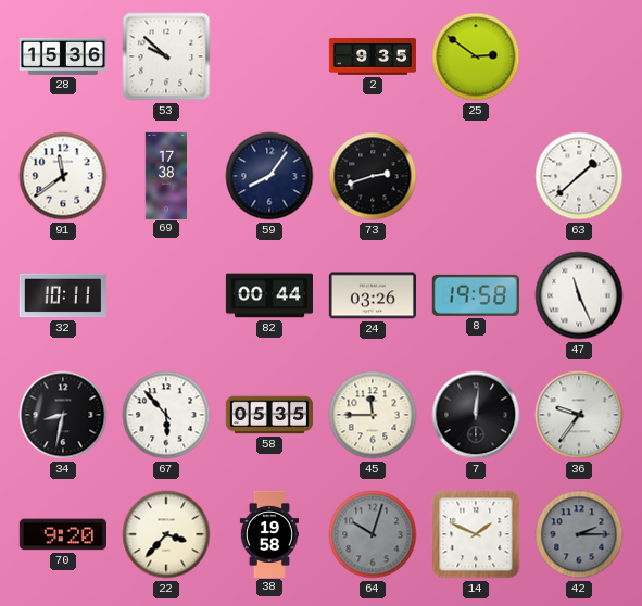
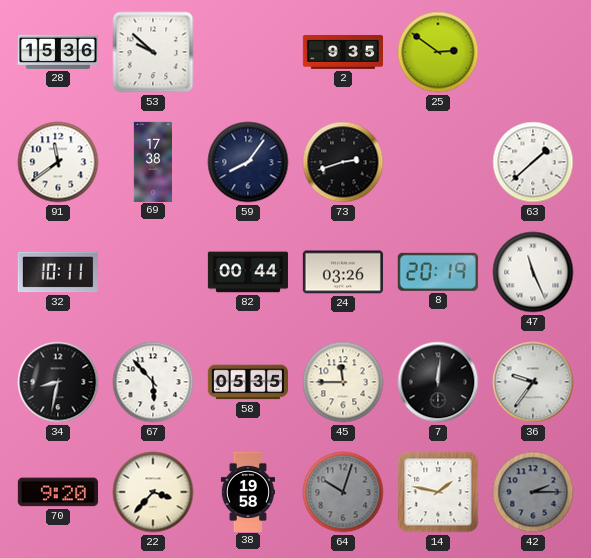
8: 19:58 -> 20:19 (438, 272)
14: 1:49 -> 1:47 (438, 492)
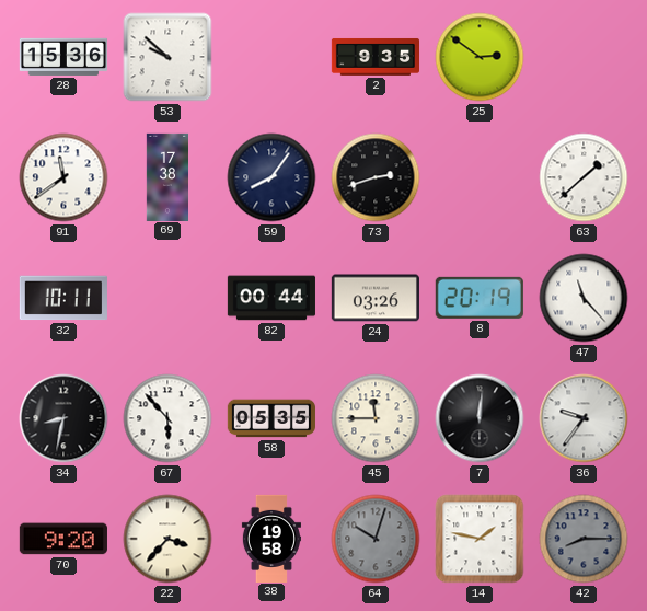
47: 11:26 -> 11:23 (584, 298)
42: 2:15 -> 8:15 (584, 539)
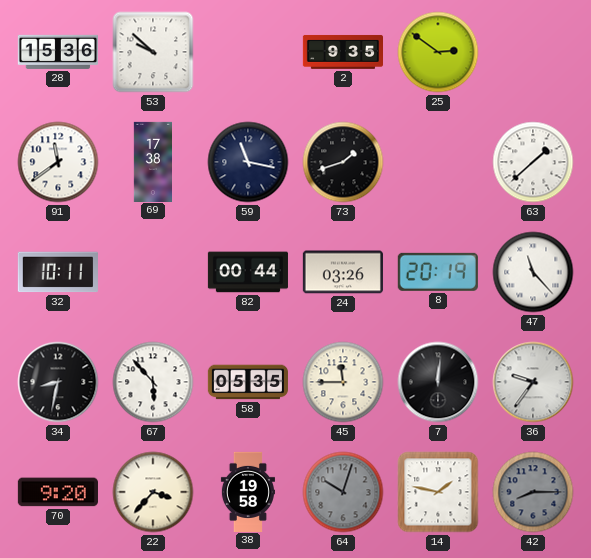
59: 8:06 -> 11:17 (248, 162)
73: 2:42 -> 1:42 (343, 162)
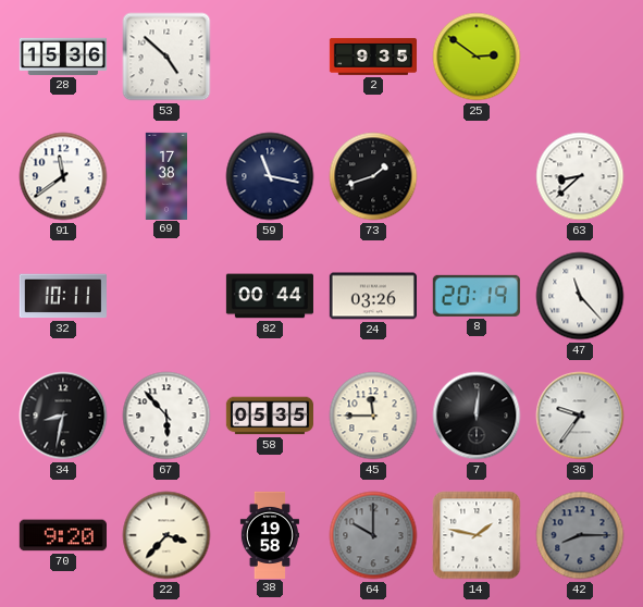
53: 9:52 -> 4:52 (166, 57)
63: 1:38 -> 8:38 (580, 176)
64: 10:03 -> 10:00 (373, 535)
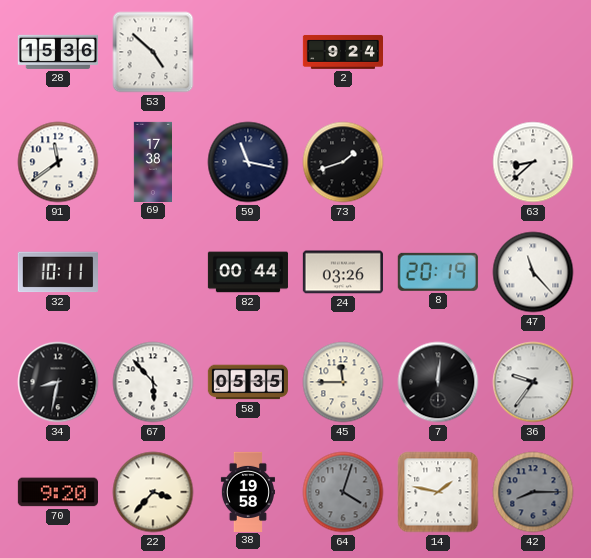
2: 9:35 -> 9:24 (342, 52)
25: 2:51 -> none (477, 57)
64: 10:00 -> 4:03 (343, 492)
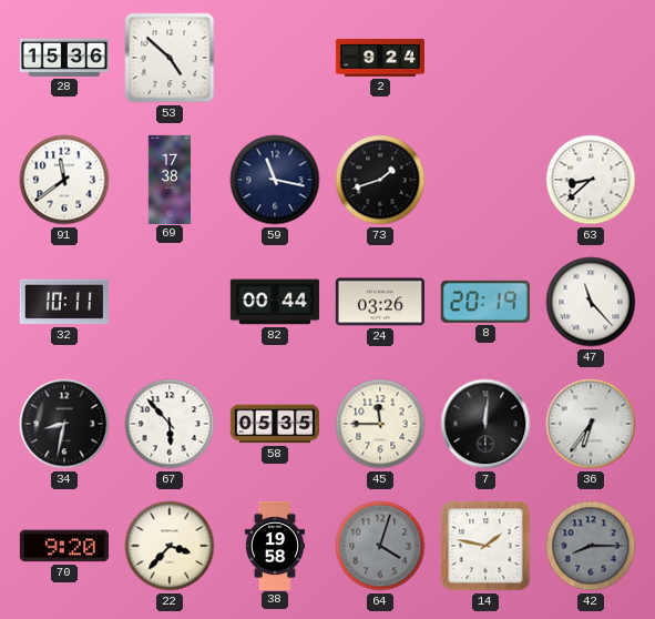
36: 9:36 -> 6:36 (591, 424)
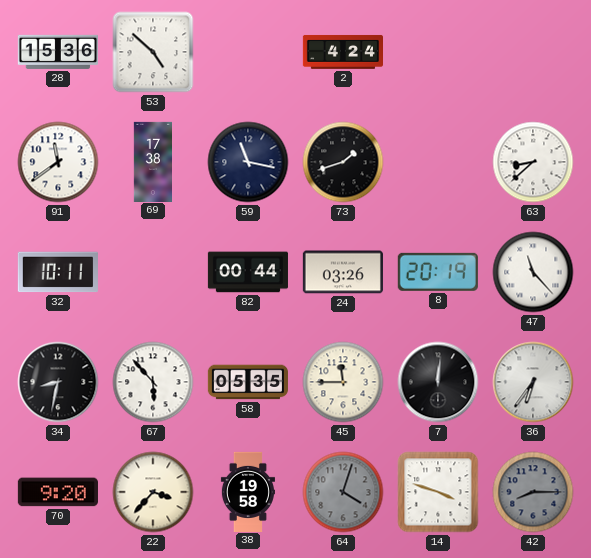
2: 9:24 -> 4:24 (342, 52)
14: 1:47 -> 3:48 (438, 492)
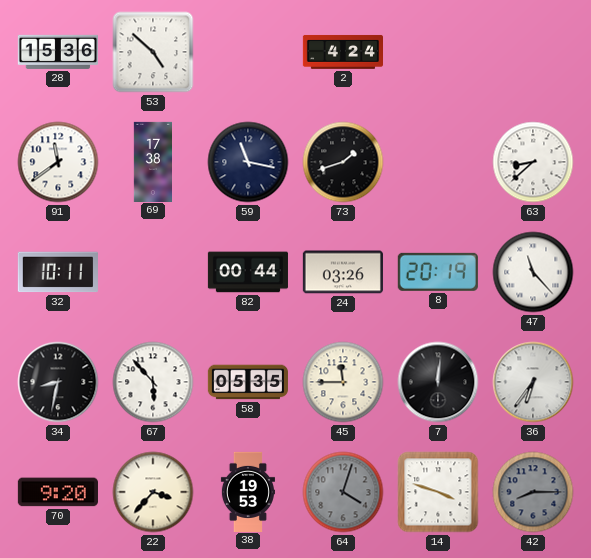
38: 19:58 -> 19:53 (247, 491)
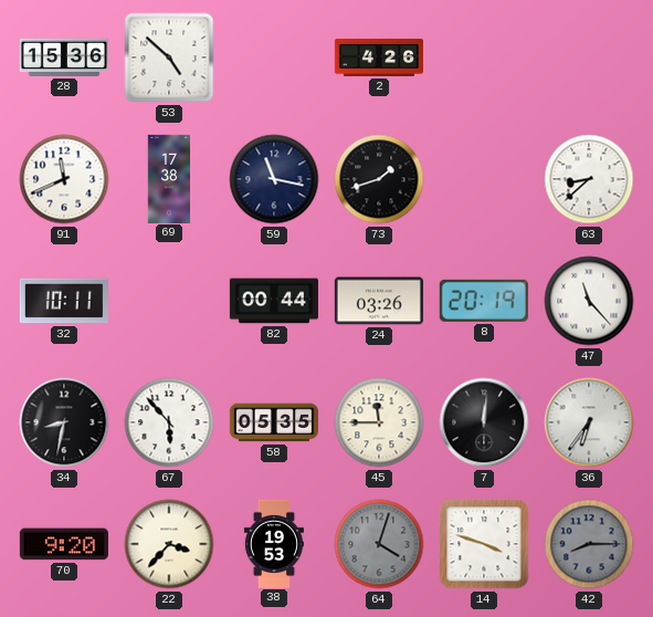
2: 4:24 -> 4:26 (378, 57)
91: 11:39 -> 11:41 (64, 179)
